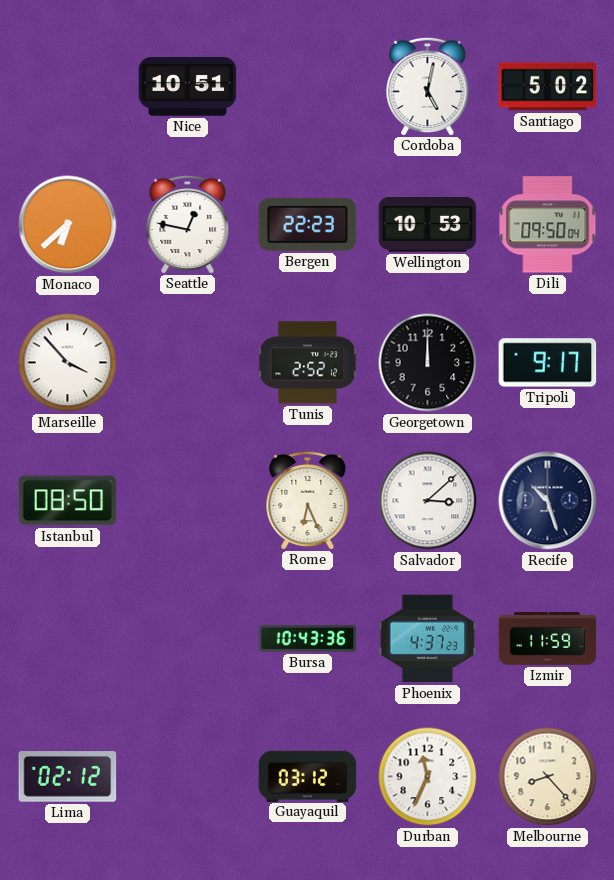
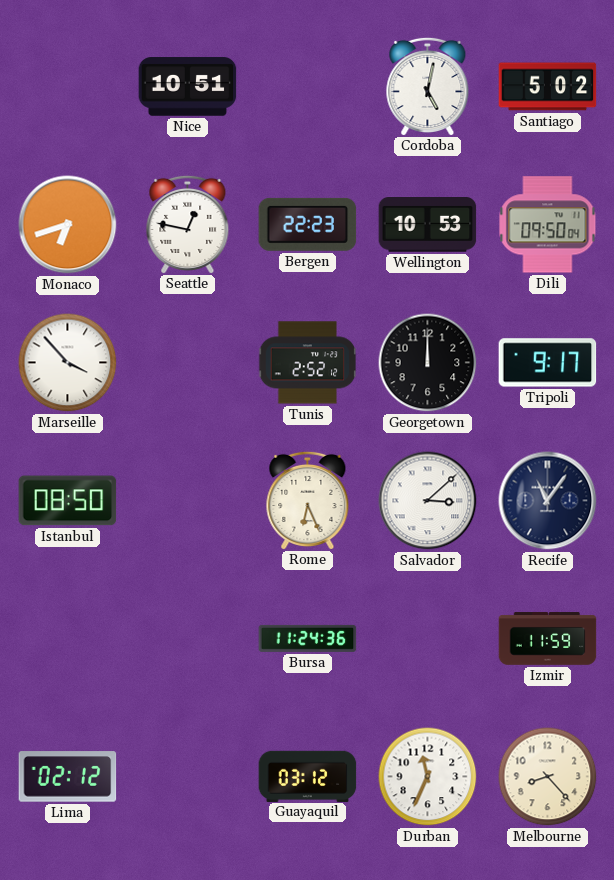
Monaco: 6:38 -> 6:42 (68, 225)
Recife: 10:27 -> 11:06 (548, 501)
Bursa: 10:43 -> 11:24 (308, 638)
Phoenix: 4:37 -> none (428, 639)
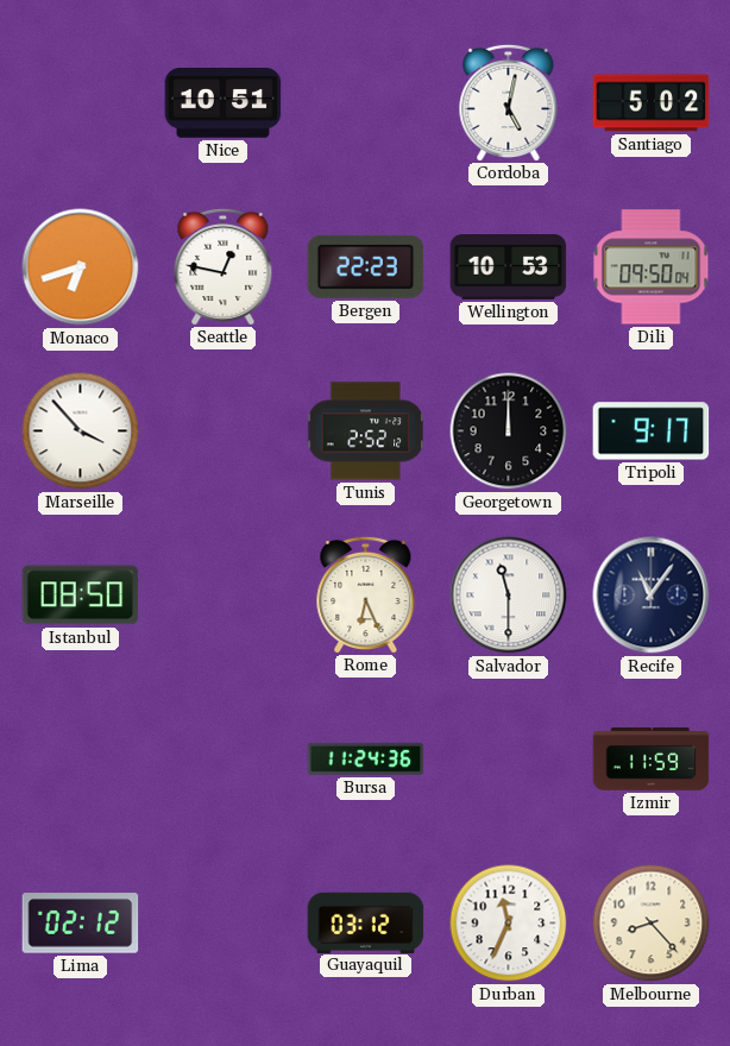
Salvador: 3:08 -> 11:30 (509, 596)
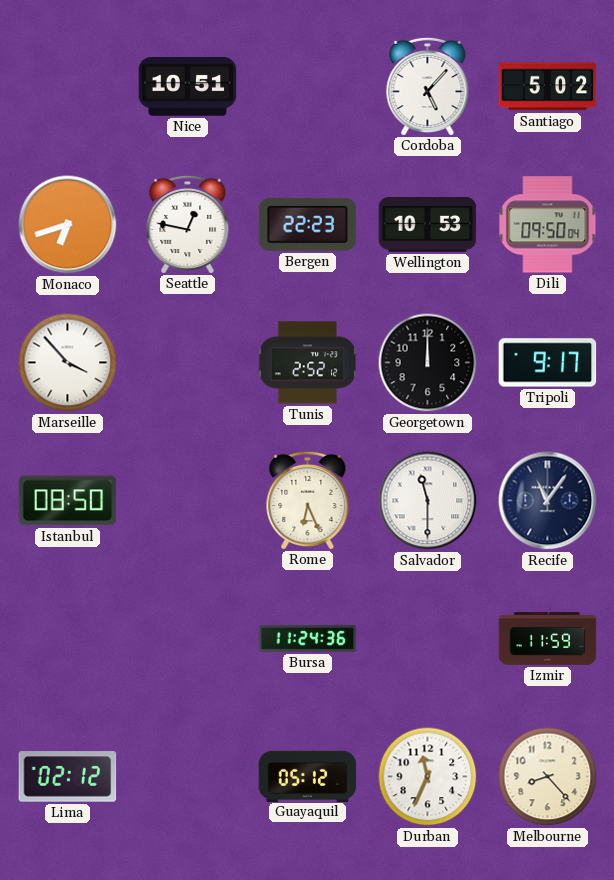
Cordoba: 5:02 -> 5:07 (428, 86)
Guayaquil: 03:12 -> 05:12 (308, 776)
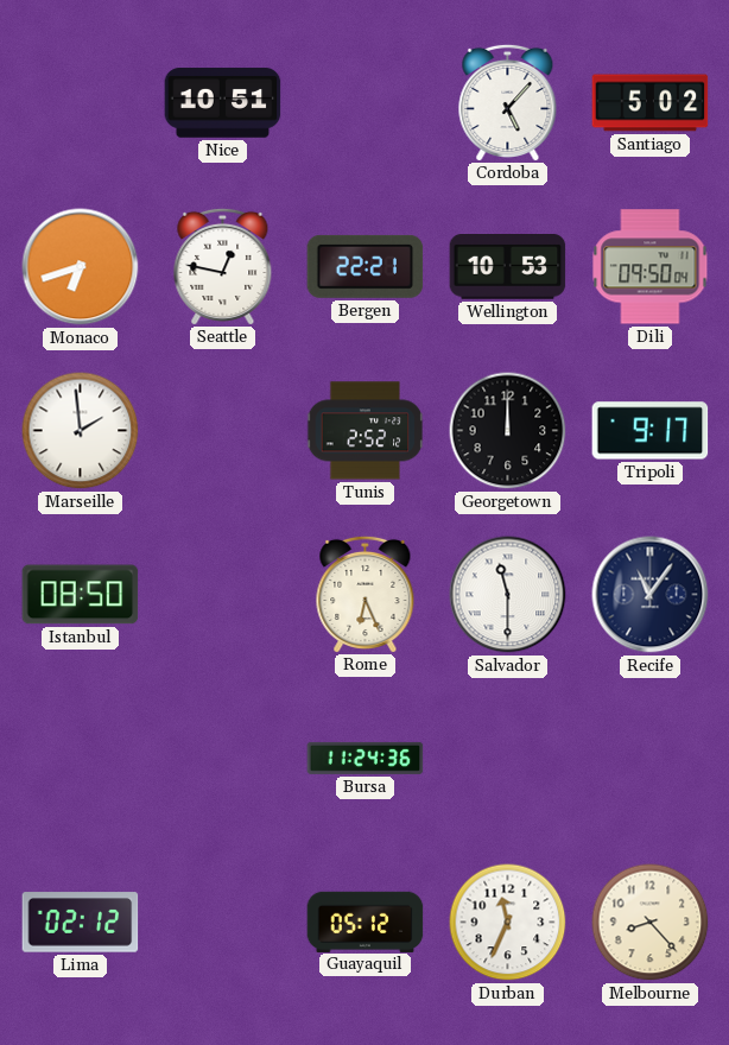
Bergen: 22:23 -> 22:21 (366, 266)
Marseille: 3:53 -> 1:59 (81, 431)
Izmir: 11:59 -> none (548, 639)
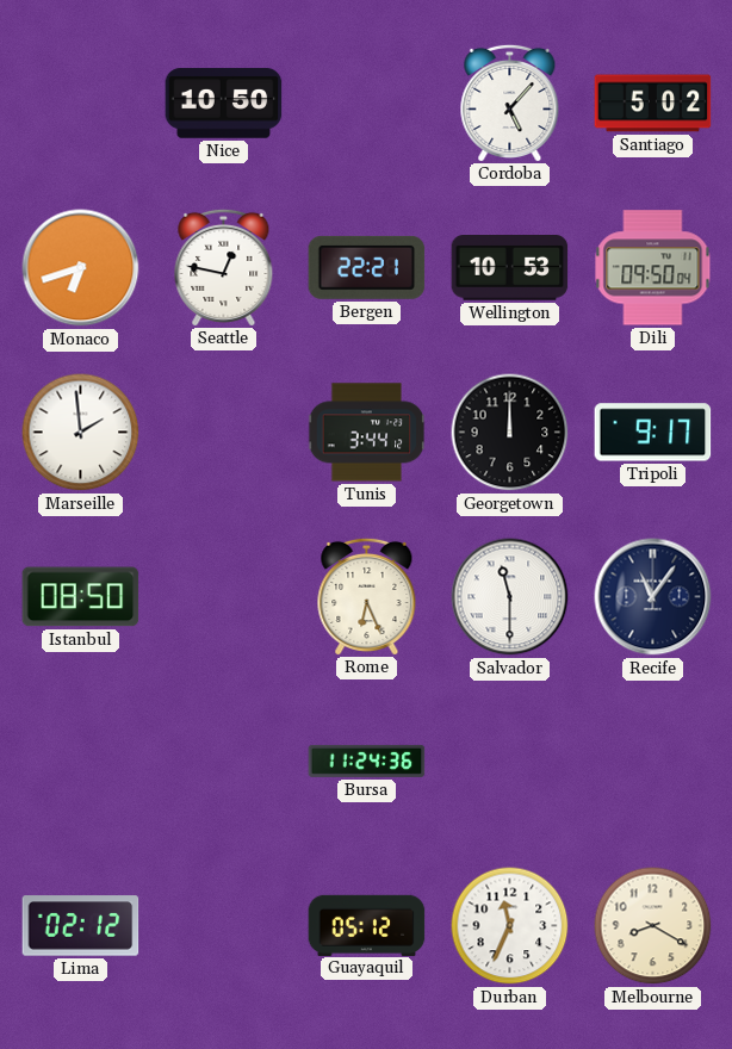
Nice: 10:51 -> 10:50 (224, 104)
Tunis: 2:52 -> 3:44 (367, 433)
Melbourne: 8:23 -> 8:20 (653, 926)
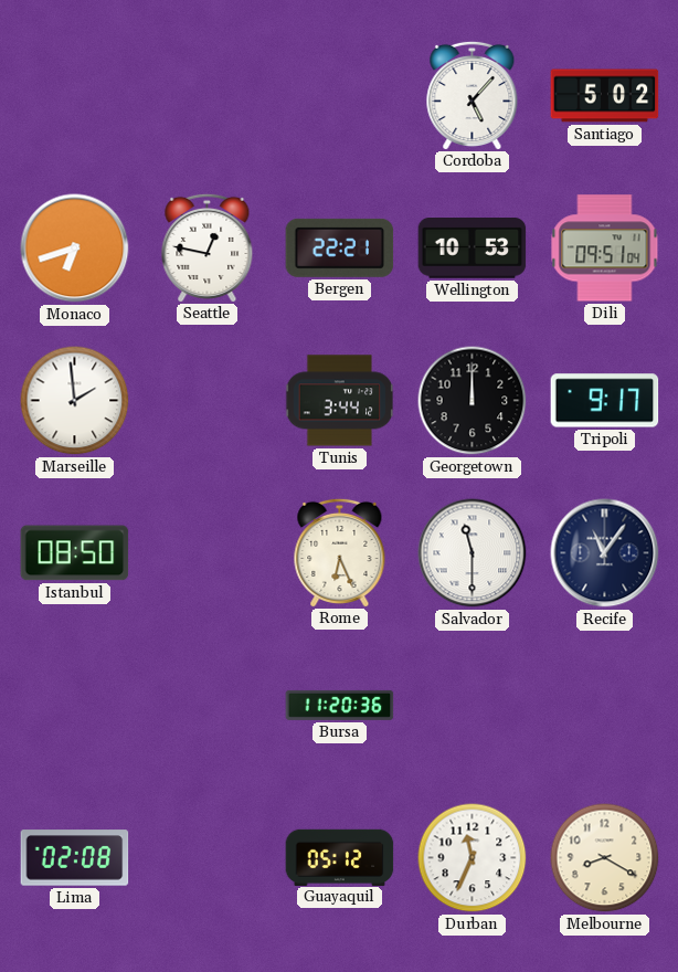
Nice: 10:50 -> none (224, 104)
Dili: 09:50 -> 09:51 (605, 249)
Bursa: 11:24 -> 11:20 (340, 705)
Lima: 02:12 -> 02:08 (75, 858)
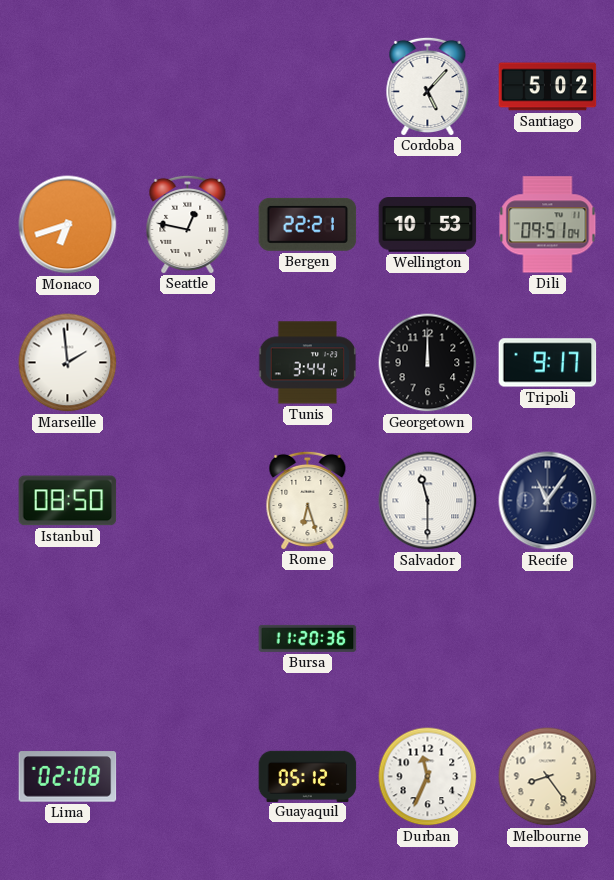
Rome: 6:26 -> 6:27 (308, 500)
Melbourne: 8:20 -> 8:24 (548, 777)
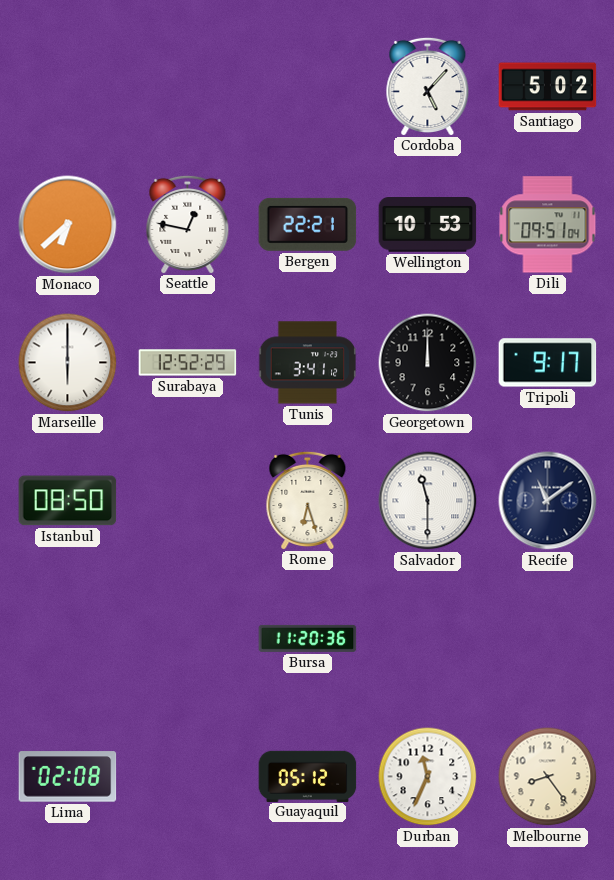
Monaco: 6:42 -> 6:38 (68, 225)
Marseille: 1:59 -> 6:00 (68, 363)
Surabaya: none -> 12:52 (188, 363)
Tunis: 3:44 -> 3:41 (308, 363)
Recife: 11:06 -> 11:09 (548, 501)
